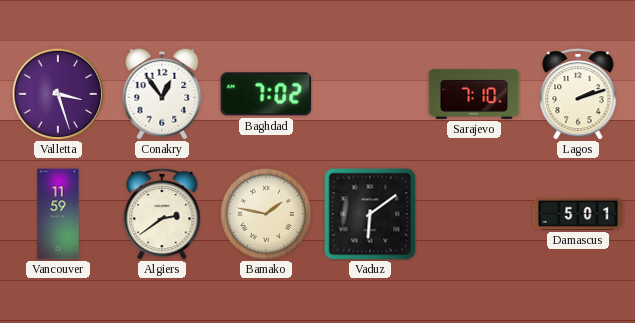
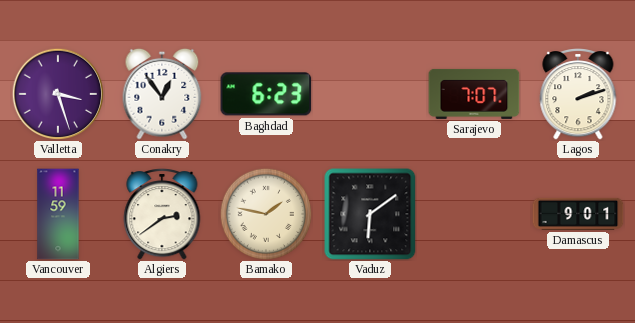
Baghdad: 7:02 -> 6:23 (266, 94)
Sarajevo: 7:10 -> 7:07 (474, 94)
Damascus: 5:01 -> 9:01 (578, 214)
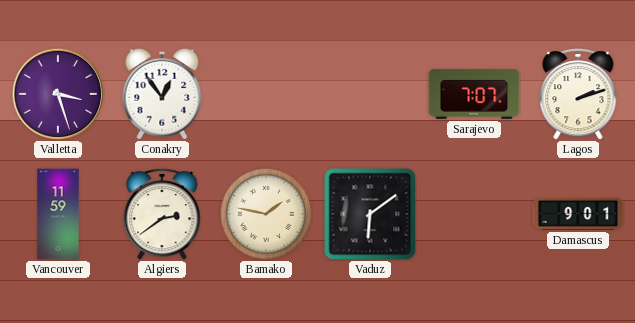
Baghdad: 6:23 -> none (266, 94)
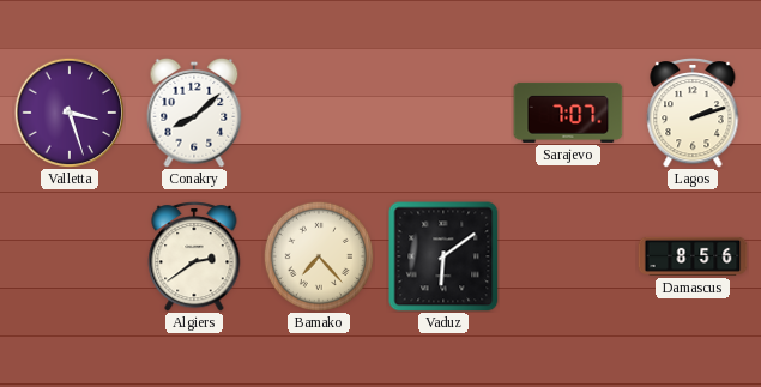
Conakry: 12:54 -> 8:08 (194, 113)
Vancouver: 11:59 -> none (58, 214)
Bamako: 1:47 -> 7:23 (318, 255)
Damascus: 9:01 -> 8:56 (693, 256)
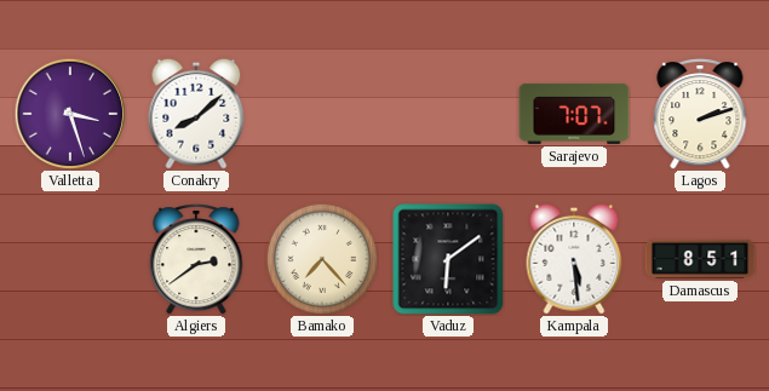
Kampala: none -> 5:29 (574, 259)
Damascus: 8:56 -> 8:51 (700, 259)
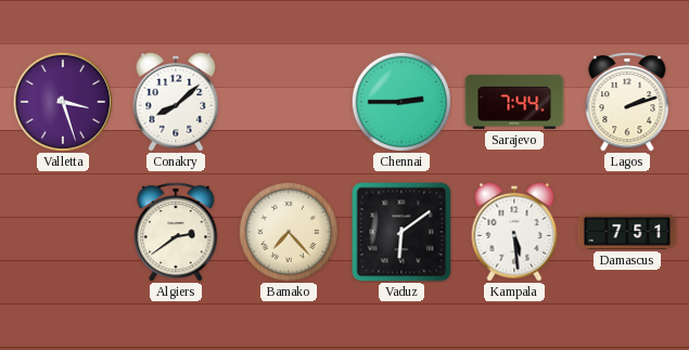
Chennai: none -> 2:45 (400, 101)
Sarajevo: 7:07 -> 7:44 (514, 102)
Damascus: 8:51 -> 7:51 (627, 232)
